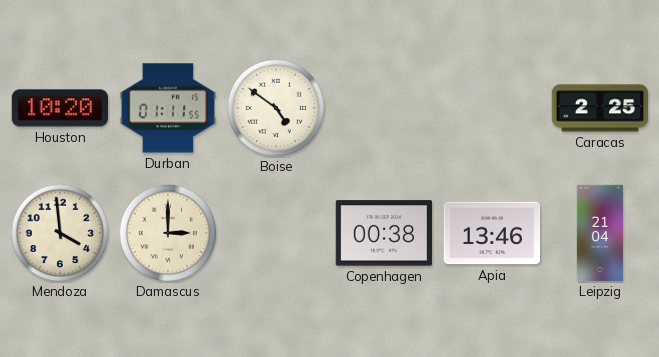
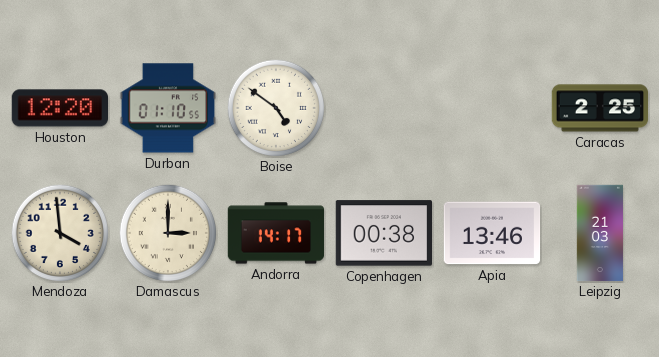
Houston: 10:20 -> 12:20 (59, 108)
Durban: 01:11 -> 01:10 (168, 108)
Andorra: none -> 14:17 (276, 233)
Leipzig: 21:04 -> 21:03 (599, 233)
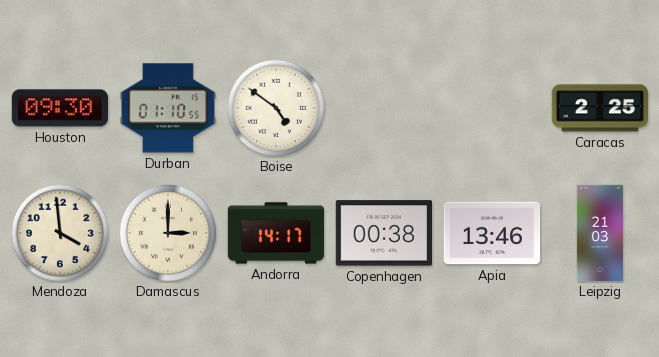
Houston: 12:20 -> 09:30 (59, 108)
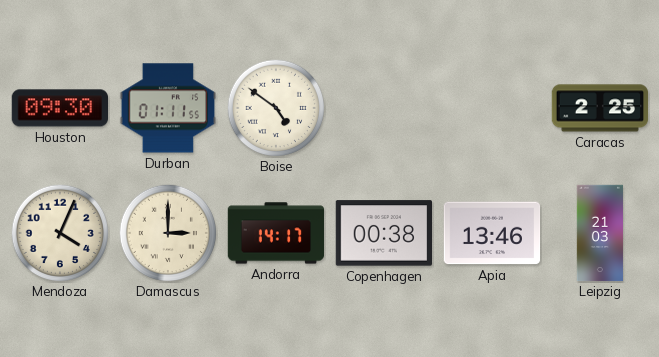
Durban: 01:10 -> 01:11 (168, 108)
Mendoza: 3:59 -> 4:04 (60, 233)
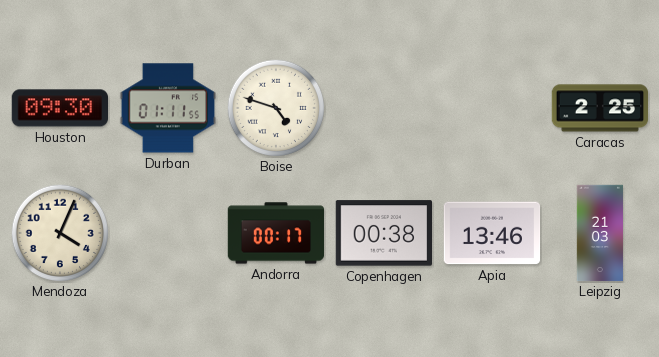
Boise: 4:51 -> 4:48 (276, 108)
Damascus: 3:00 -> none (168, 233)
Andorra: 14:17 -> 00:17 (276, 233)
